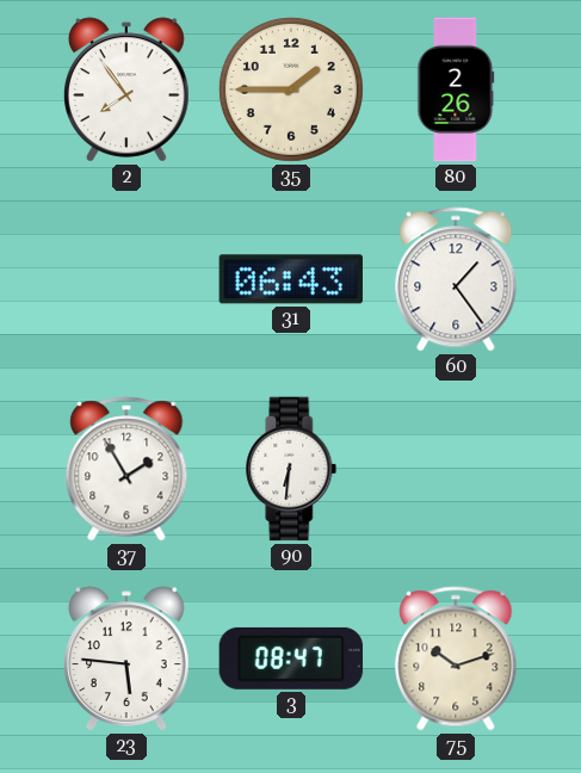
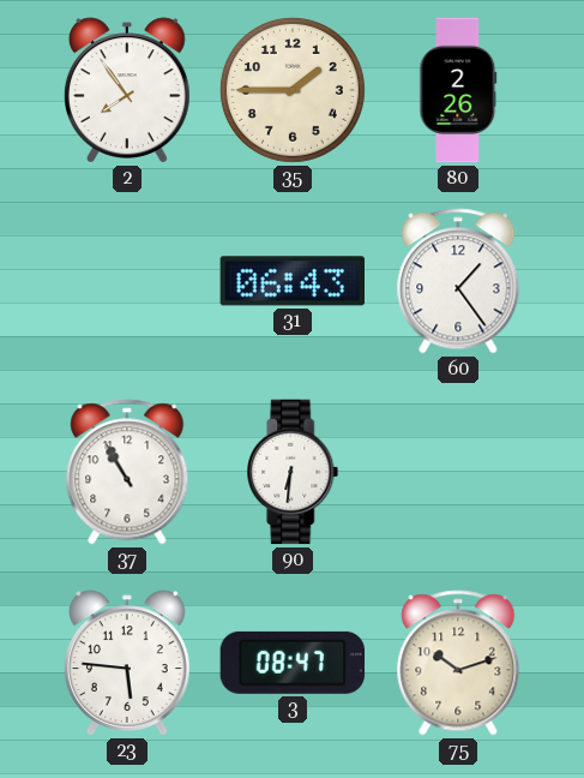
37: 1:55 -> 10:55 (127, 472)
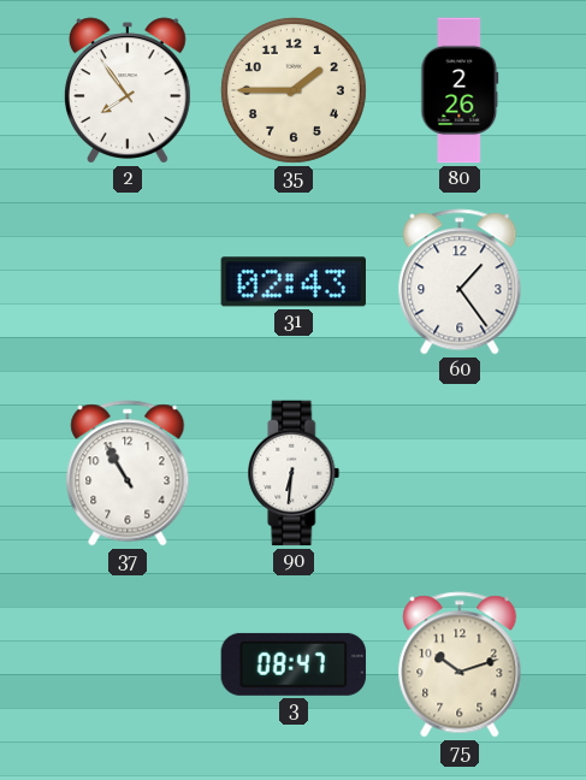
31: 06:43 -> 02:43 (294, 282)
23: 5:46 -> none (127, 663)
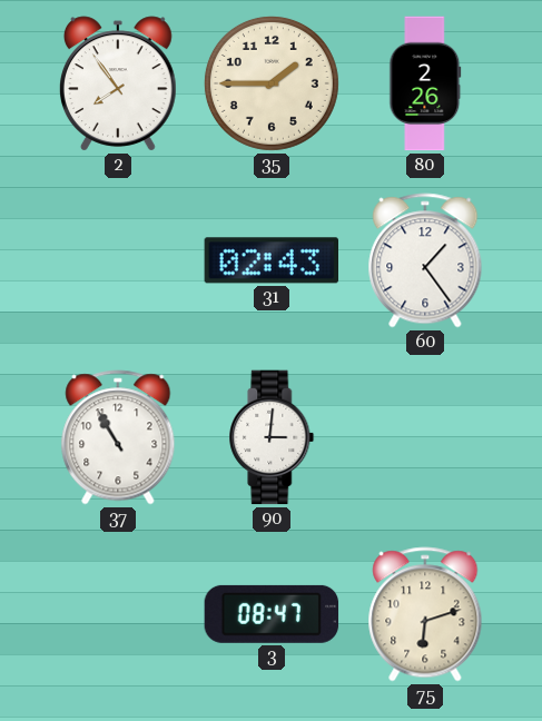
90: 6:31 -> 3:01 (272, 437)
75: 10:12 -> 6:12 (425, 614)
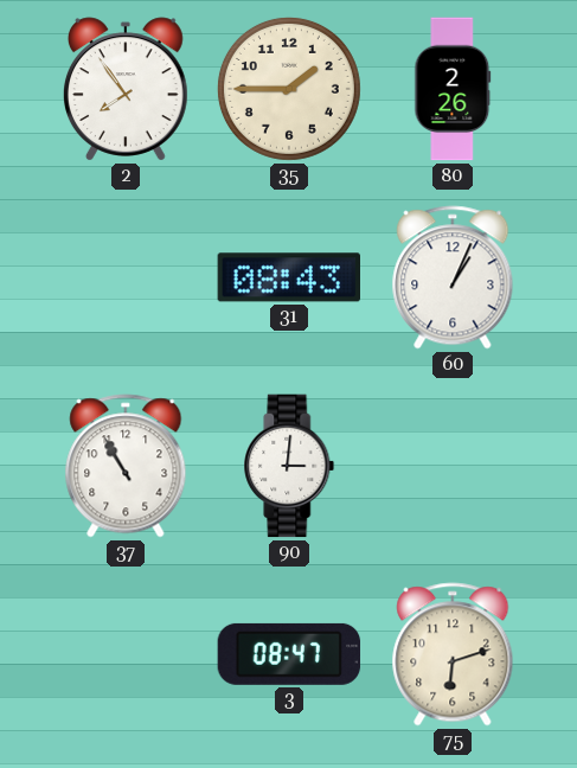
31: 02:43 -> 08:43 (289, 277)
60: 1:24 -> 1:04 (453, 277)
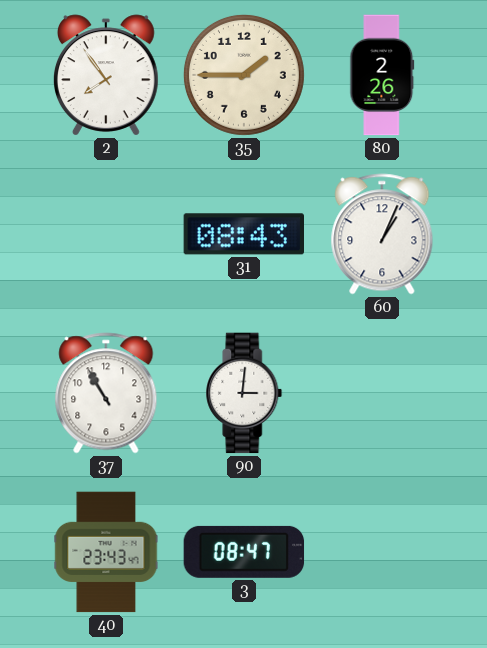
40: none -> 23:43 (106, 552)
75: 6:12 -> none (453, 654)
